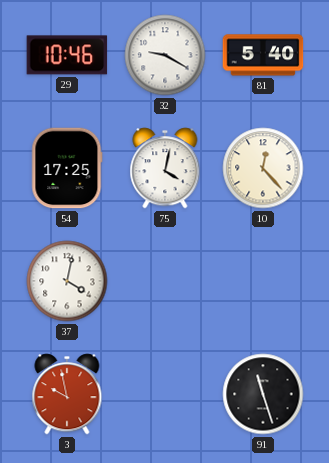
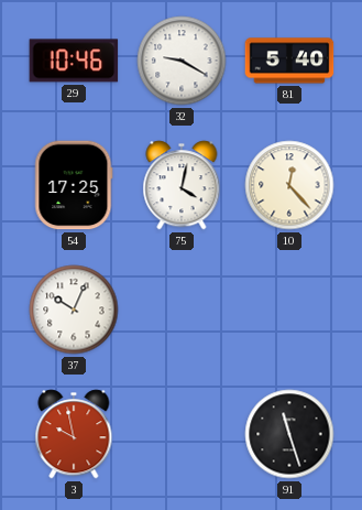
37: 4:02 -> 10:04 (74, 310)
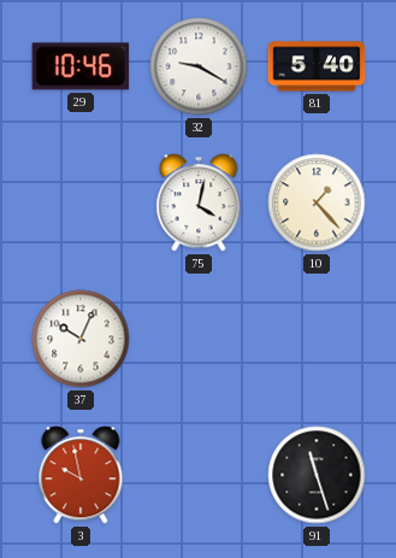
54: 17:25 -> none (74, 185)
10: 12:23 -> 1:23 (317, 202)
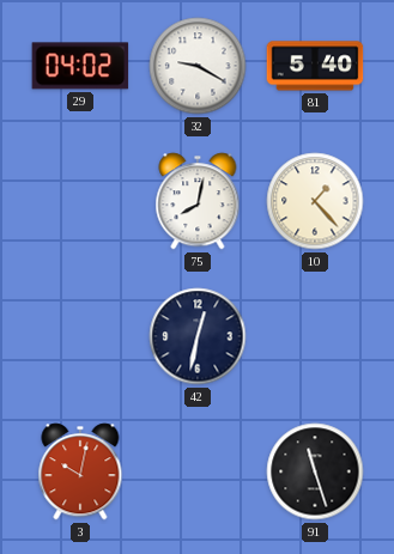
29: 10:46 -> 04:02 (80, 66)
75: 4:02 -> 8:02 (198, 201)
37: 10:04 -> none (81, 339)
42: none -> 12:32 (198, 336)
3: 9:58 -> 10:02 (80, 471)
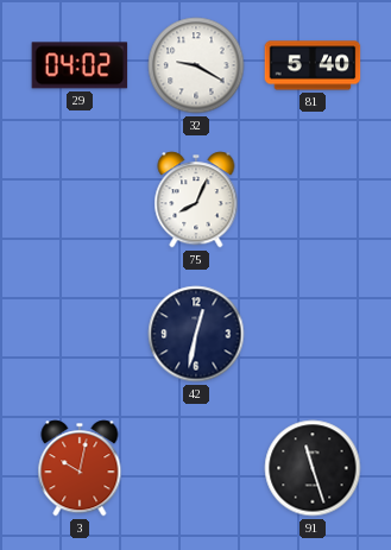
75: 8:02 -> 8:04 (196, 200)
10: 1:23 -> none (315, 201)
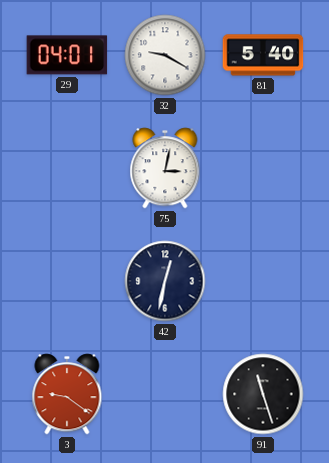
29: 04:02 -> 04:01 (67, 55)
75: 8:04 -> 3:02 (165, 168)
3: 10:02 -> 9:21 (67, 394)
